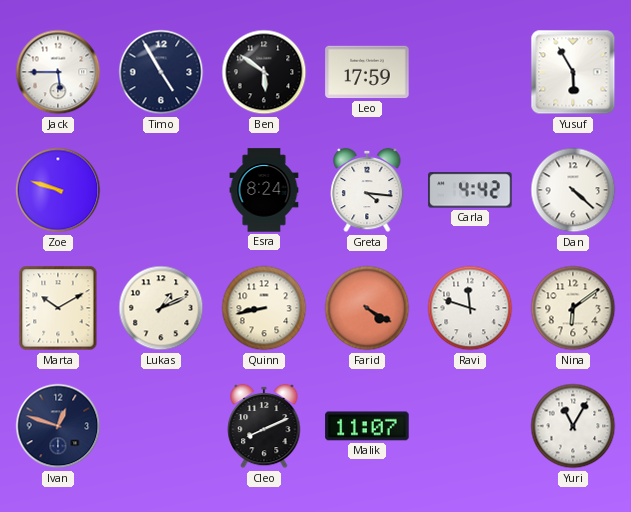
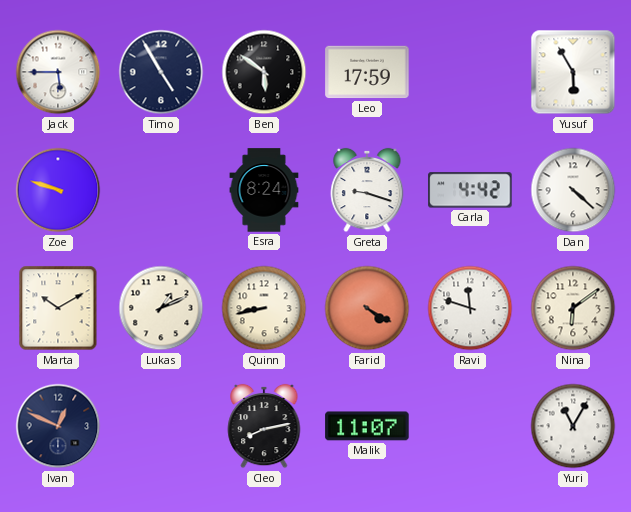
Greta: 4:16 -> 9:18 (367, 190)
Ivan: 12:48 -> 12:49 (58, 426)
Cleo: 8:11 -> 8:13 (264, 426)
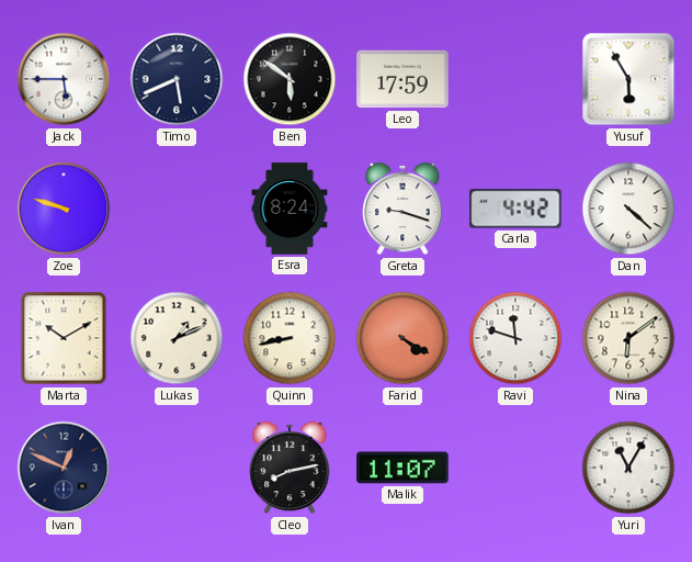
Timo: 4:55 -> 5:41 (177, 79)
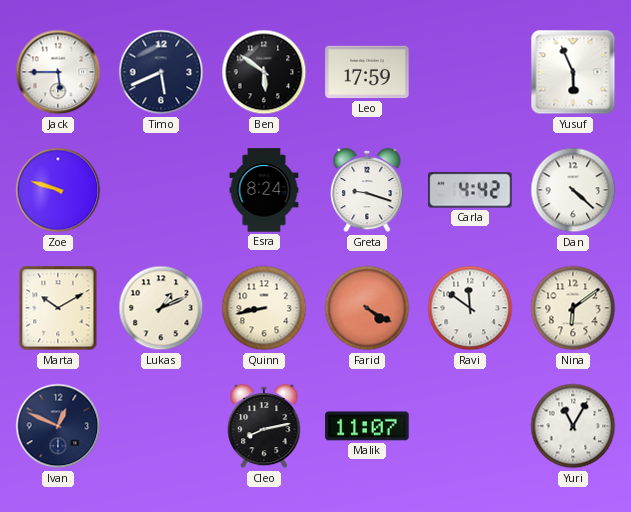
Yusuf: 5:55 -> 5:56 (573, 72)
Ravi: 11:48 -> 11:51 (470, 308)
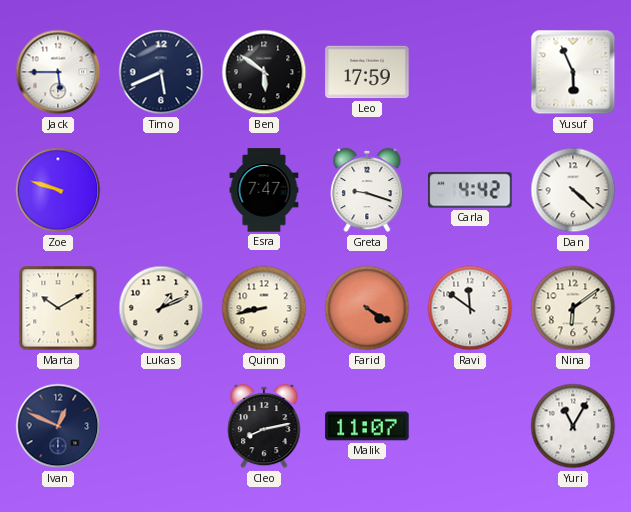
Esra: 8:24 -> 7:47 (264, 190)
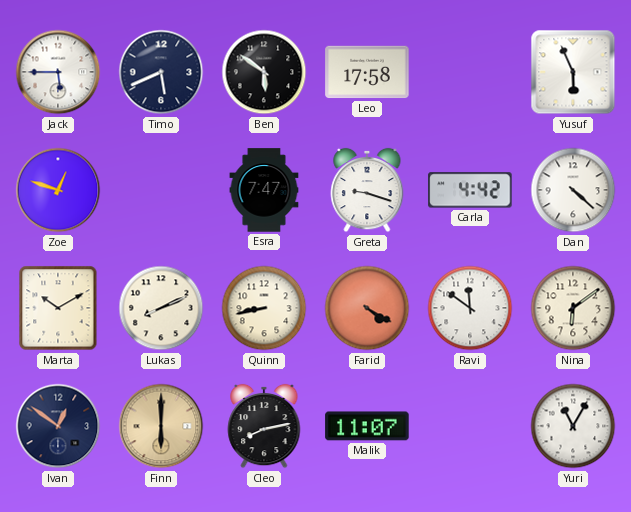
Leo: 17:59 -> 17:58 (367, 72)
Zoe: 9:48 -> 12:48 (58, 190)
Lukas: 1:11 -> 8:11 (161, 308)
Ivan: 12:49 -> 12:51 (58, 426)
Finn: none -> 6:00 (161, 426)
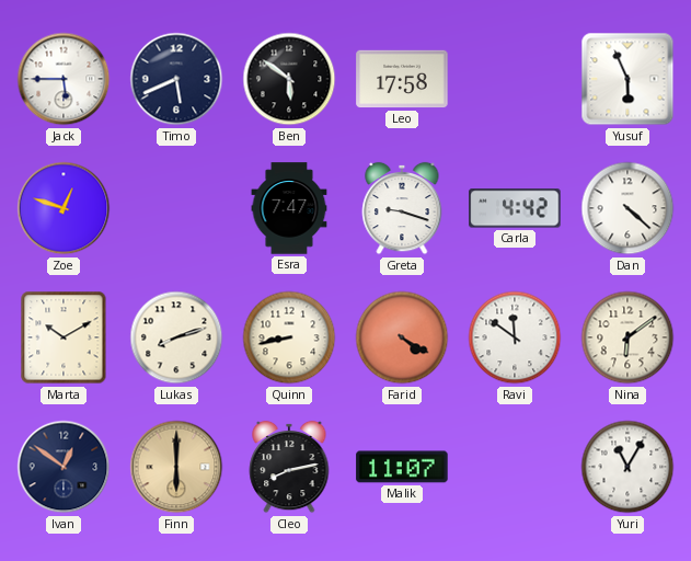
Lukas: 8:11 -> 8:12 (176, 337)
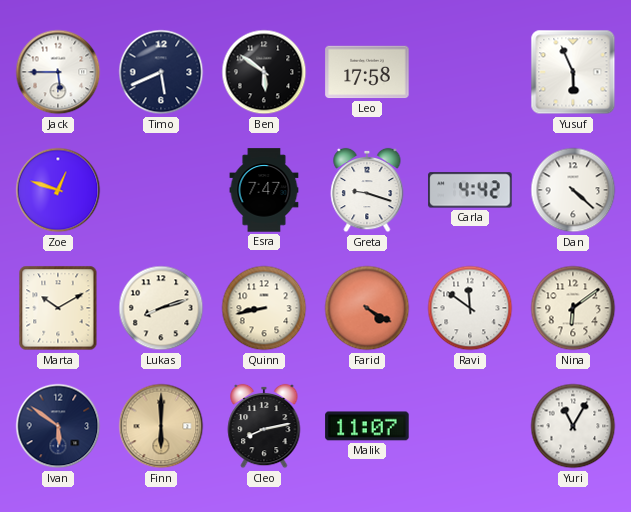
Ivan: 12:51 -> 5:51 (58, 426)
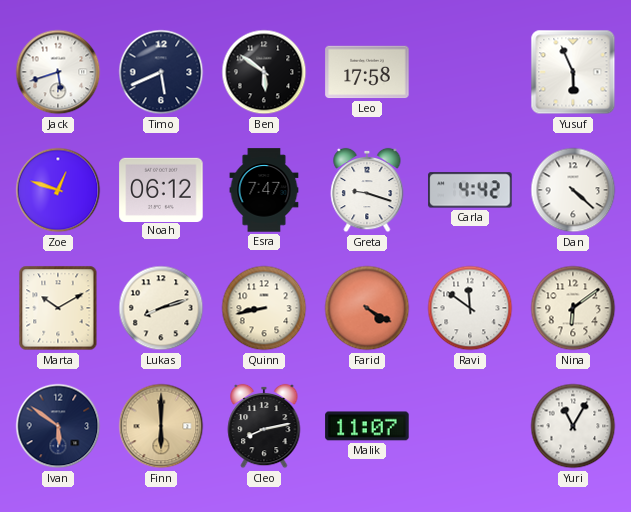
Jack: 5:45 -> 5:42 (58, 72)
Noah: none -> 06:12 (161, 189)
